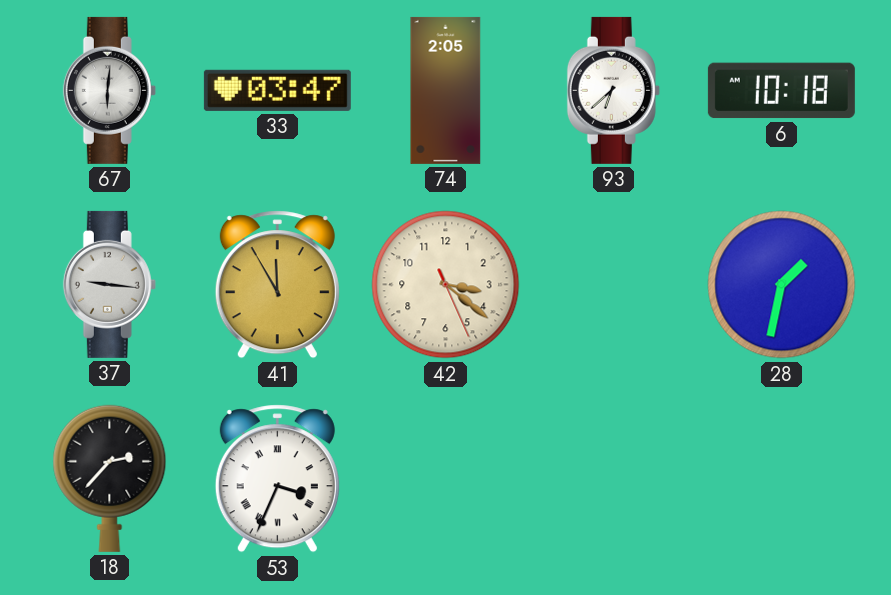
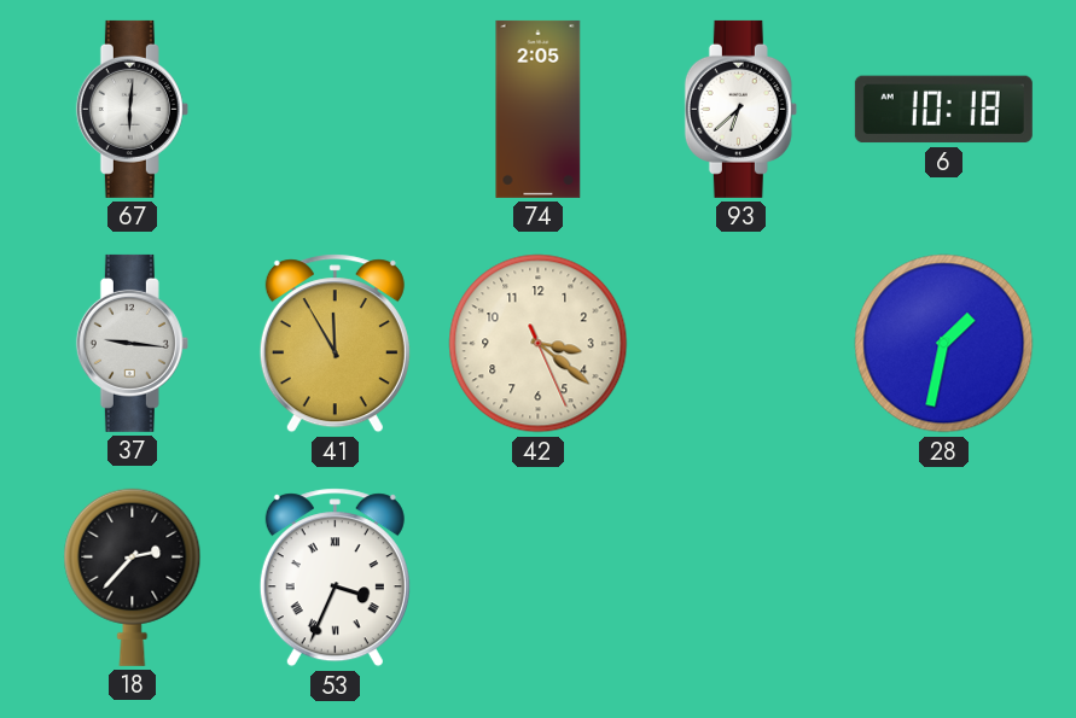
33: 03:47 -> none (277, 90)
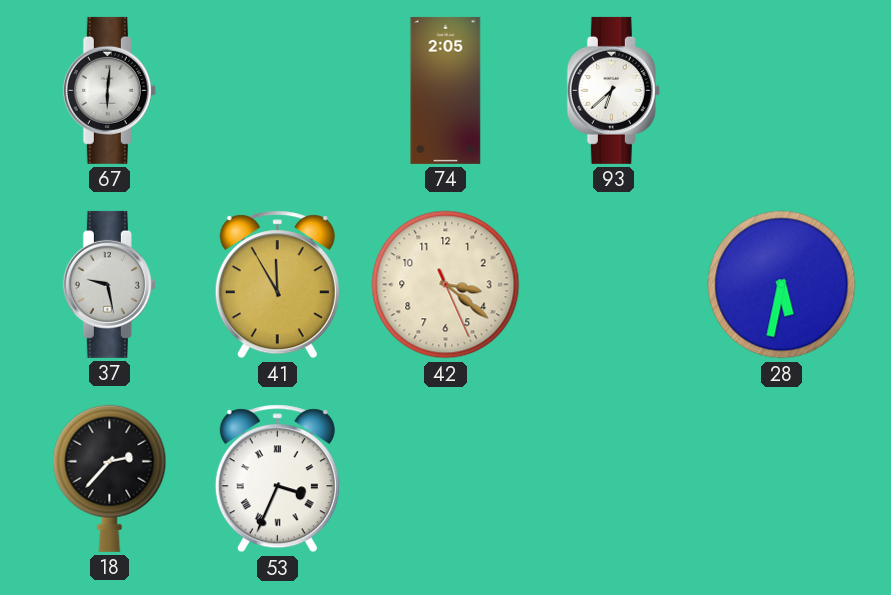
6: 10:18 -> none (943, 110)
37: 9:16 -> 9:28 (109, 284)
28: 1:32 -> 5:32 (782, 285)
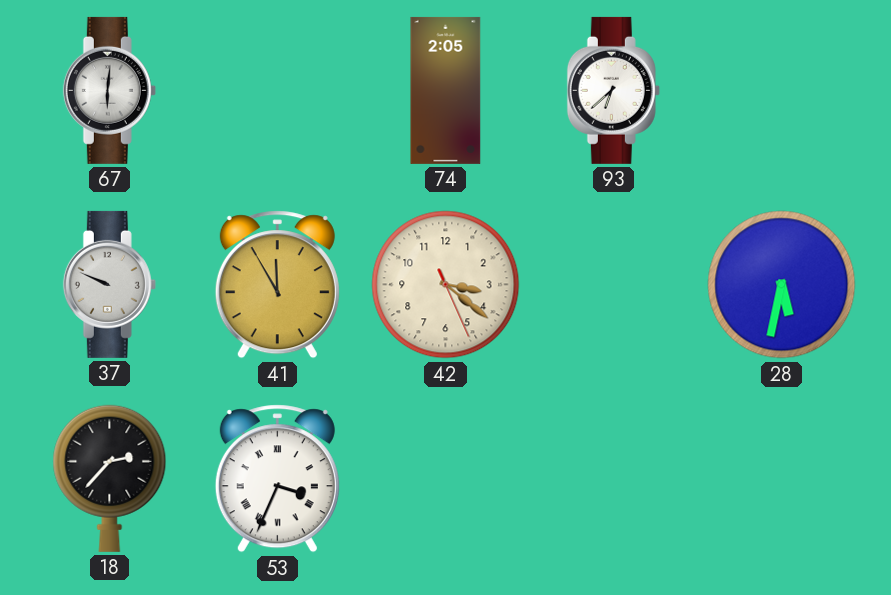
37: 9:28 -> 9:49 (109, 284)
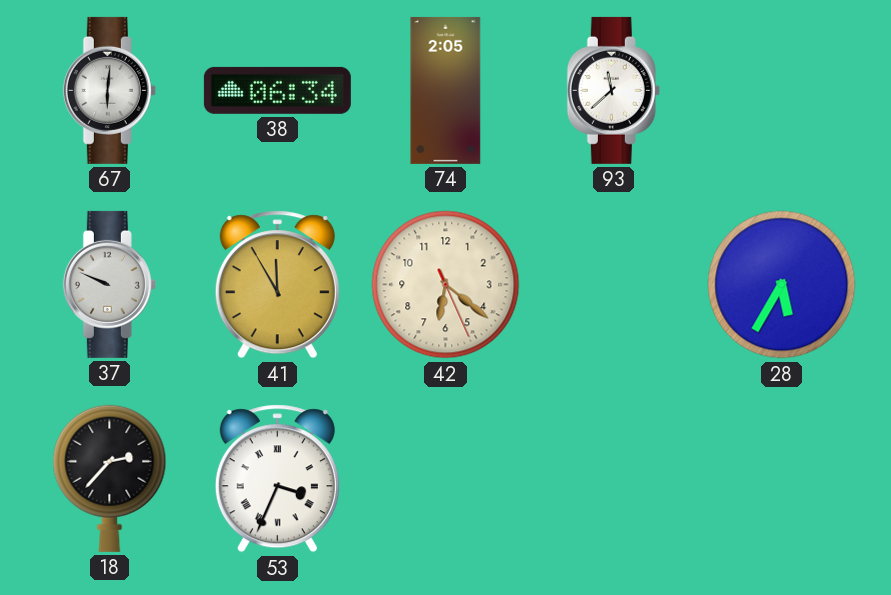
38: none -> 06:34 (277, 90)
93: 6:38 -> 11:38 (613, 90)
42: 3:21 -> 6:21 (446, 285)
28: 5:32 -> 5:35 (782, 285)
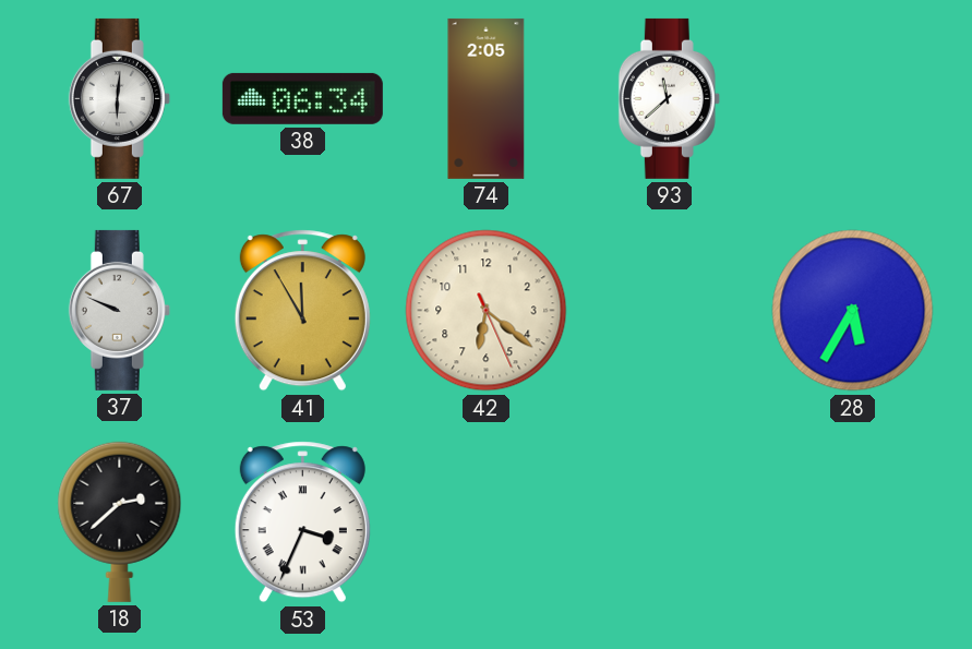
18: 2:37 -> 2:38 (120, 521)
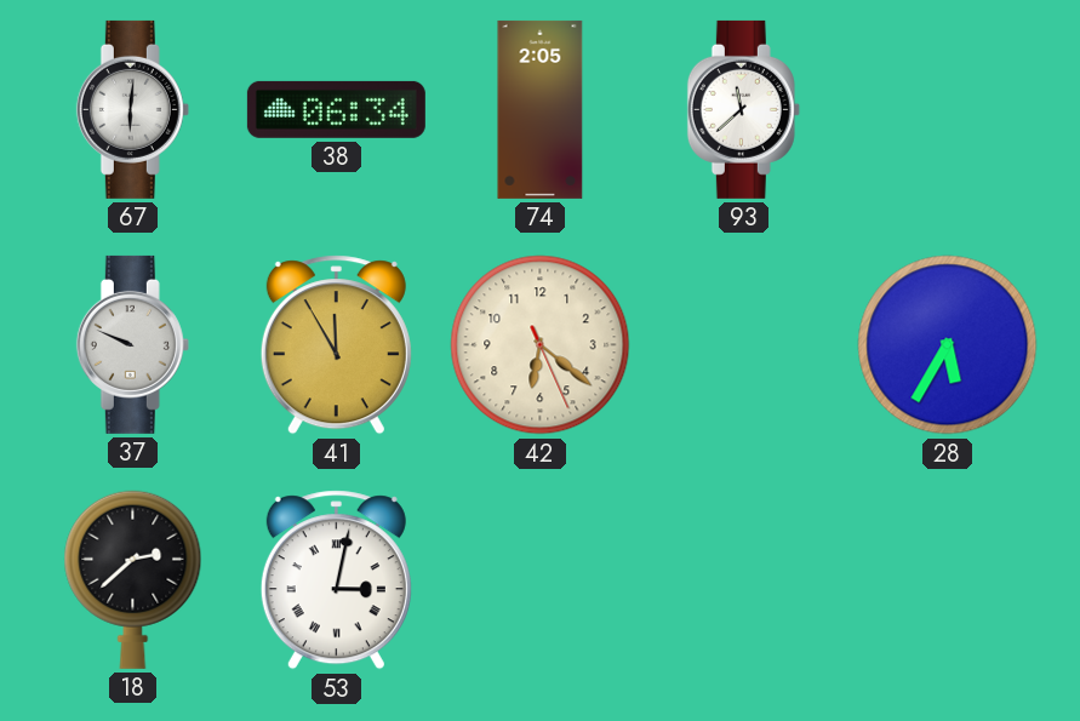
53: 3:34 -> 3:02 (336, 580)
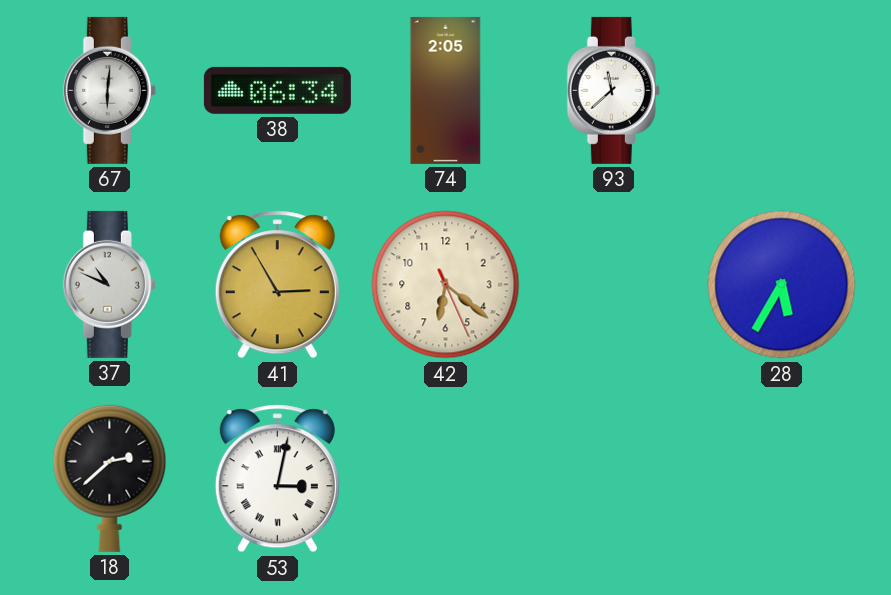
37: 9:49 -> 10:49 (109, 284)
41: 11:55 -> 2:55 (277, 285)
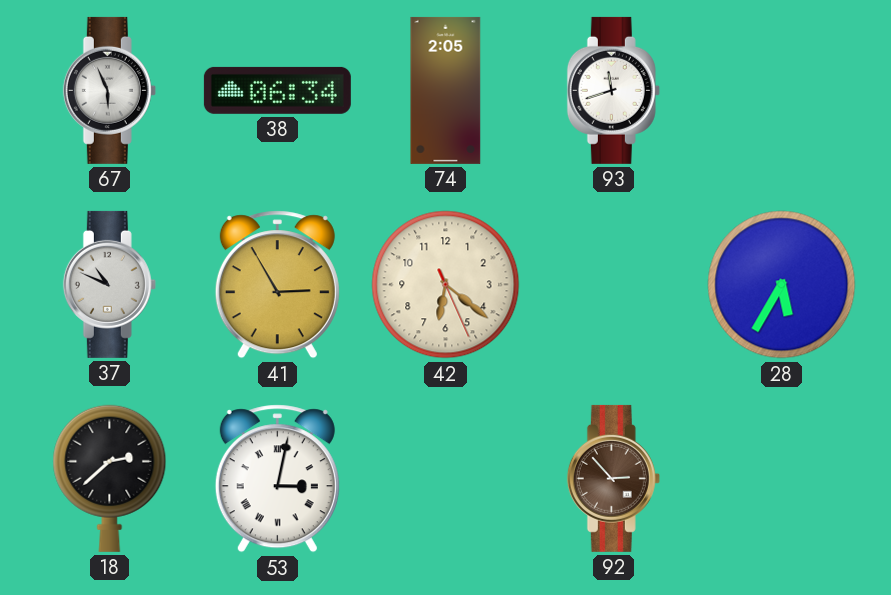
67: 6:01 -> 5:56 (109, 90)
93: 11:38 -> 11:42 (613, 90)
92: none -> 2:53 (613, 478)
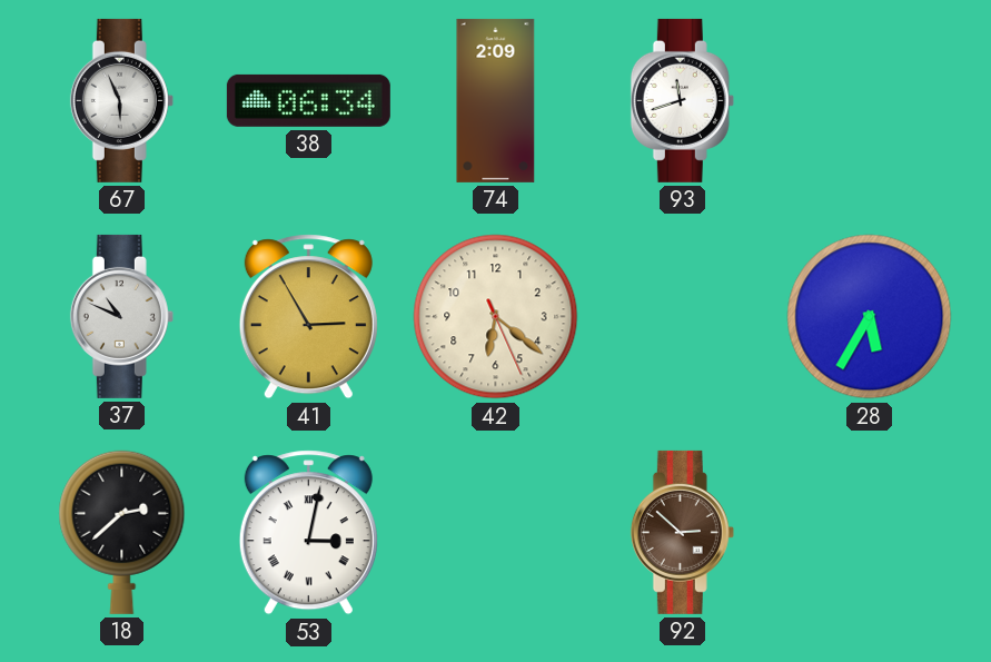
74: 2:05 -> 2:09 (496, 100)
92: 2:53 -> 2:52 (682, 532)
